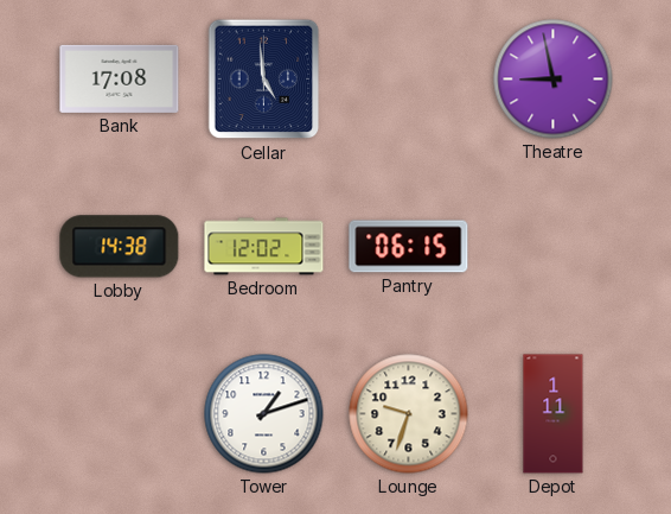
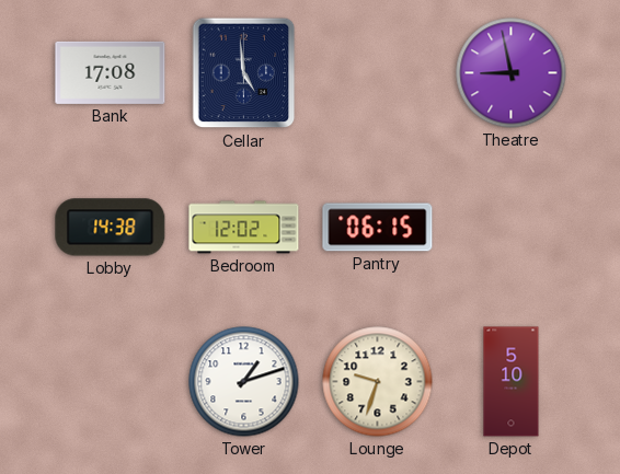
Depot: 1:11 -> 5:10 (512, 382)
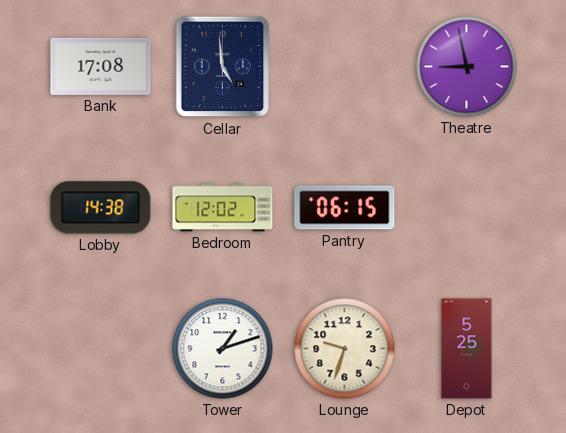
Depot: 5:10 -> 5:25 (467, 349)
